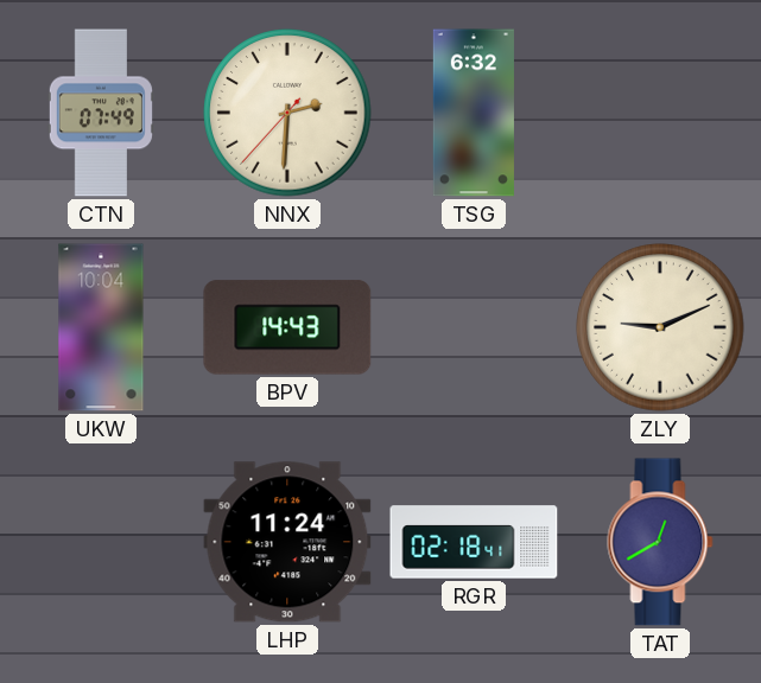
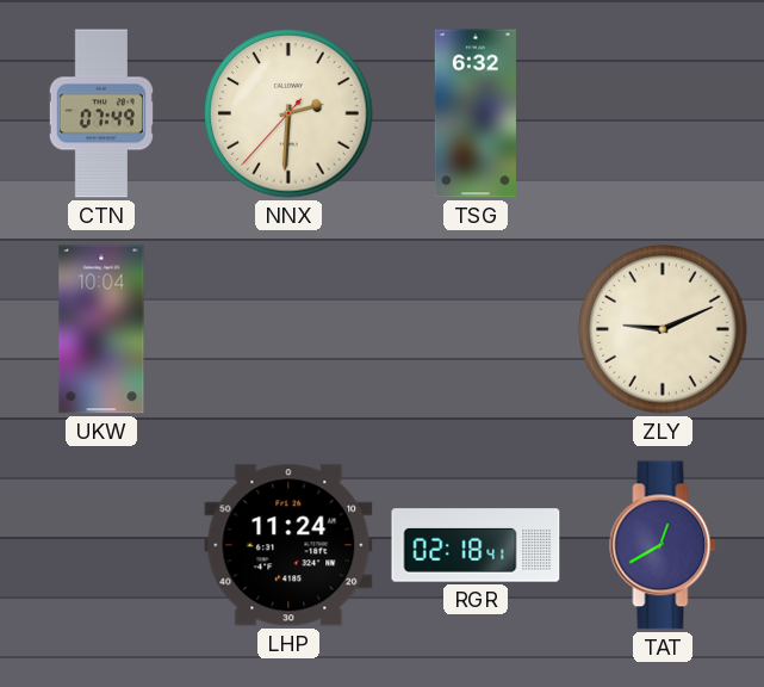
BPV: 14:43 -> none (287, 327)
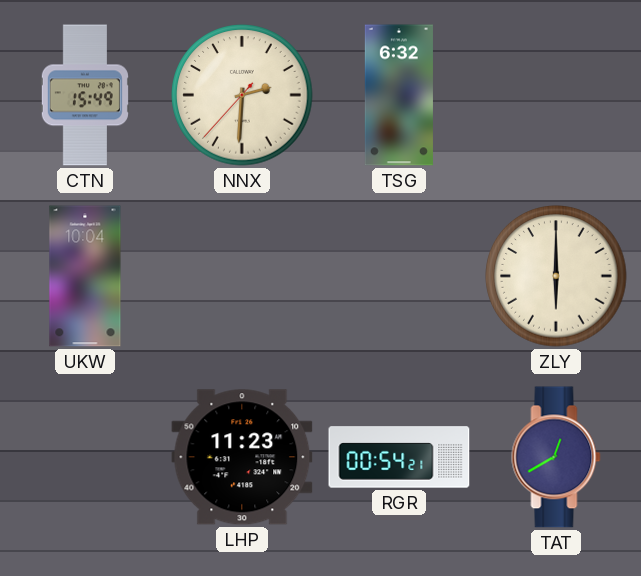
CTN: 07:49 -> 15:49 (85, 95)
ZLY: 9:11 -> 6:00 (556, 276)
LHP: 11:24 -> 11:23 (242, 457)
RGR: 02:18 -> 00:54 (399, 457)
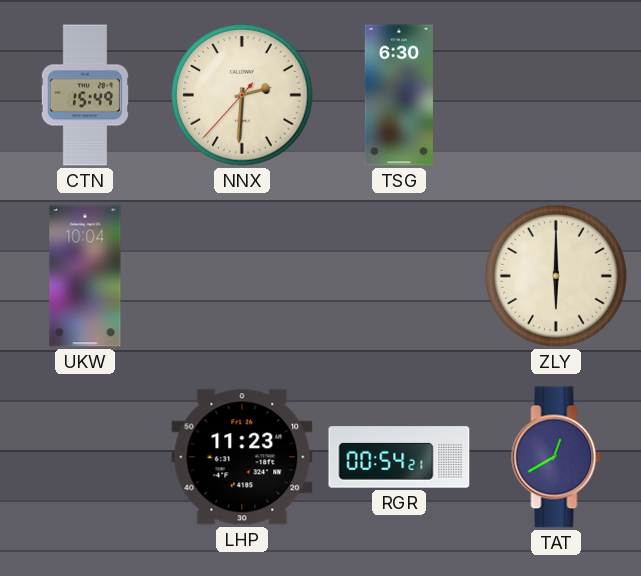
TSG: 6:32 -> 6:30 (399, 95)
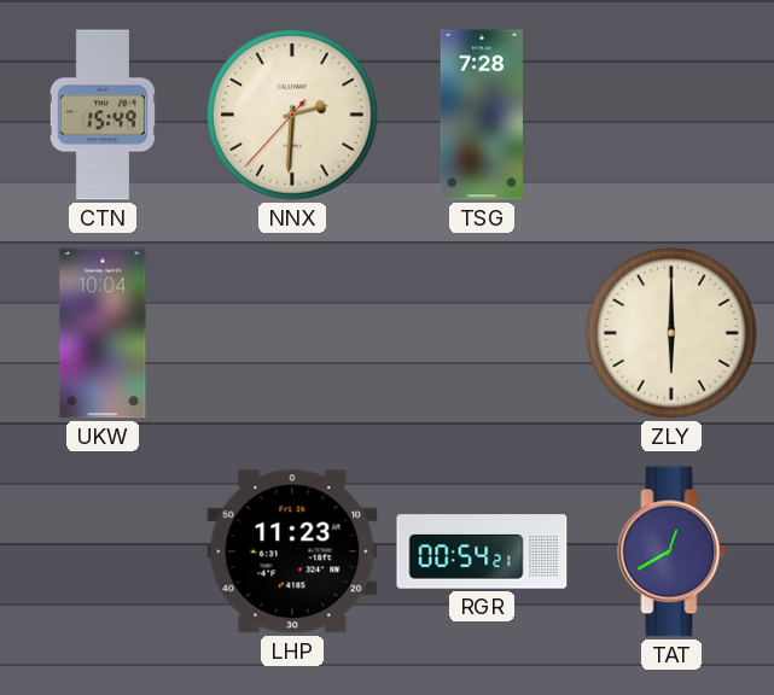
TSG: 6:30 -> 7:28 (482, 115)
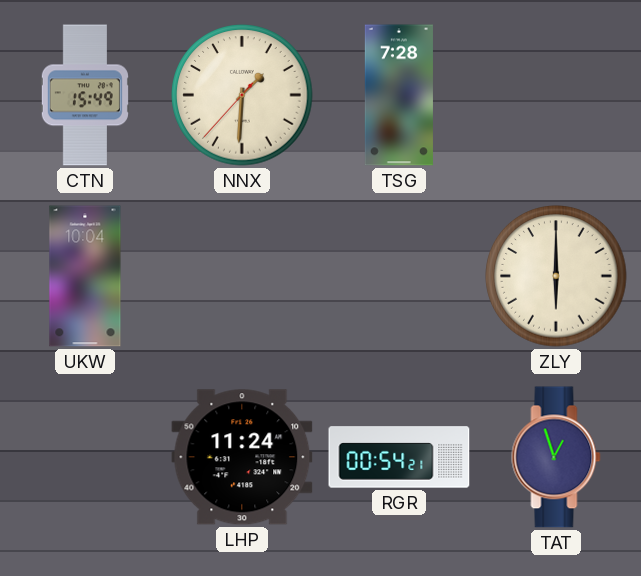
NNX: 2:30 -> 1:30 (242, 95)
LHP: 11:23 -> 11:24 (242, 457)
TAT: 12:40 -> 12:57 (556, 457)
